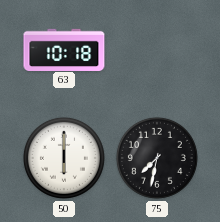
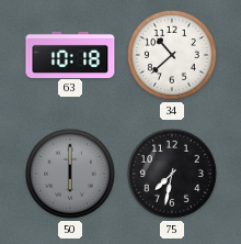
34: none -> 10:38 (172, 55)
50 dial: white -> grey (70, 174)
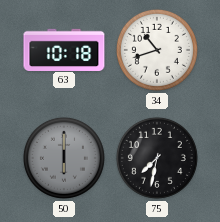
34: 10:38 -> 10:42 (157, 50)
